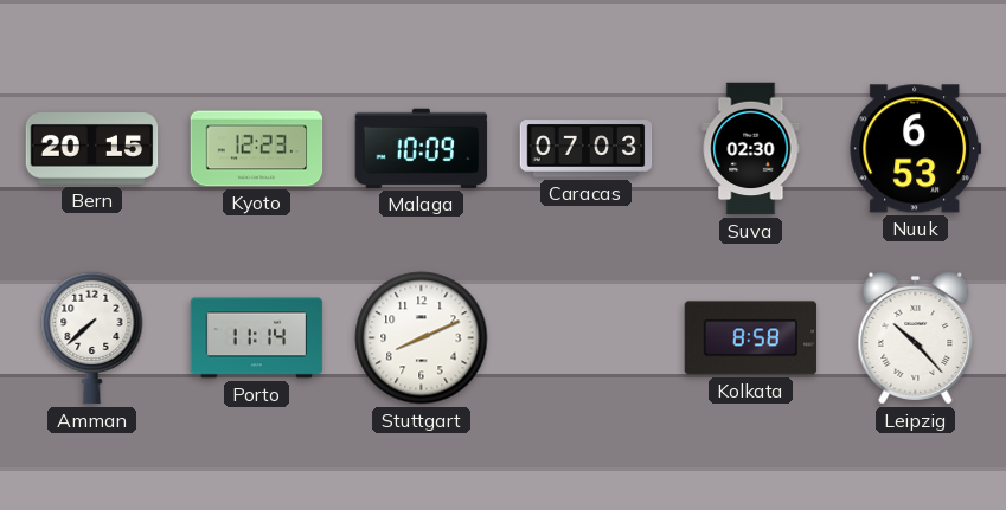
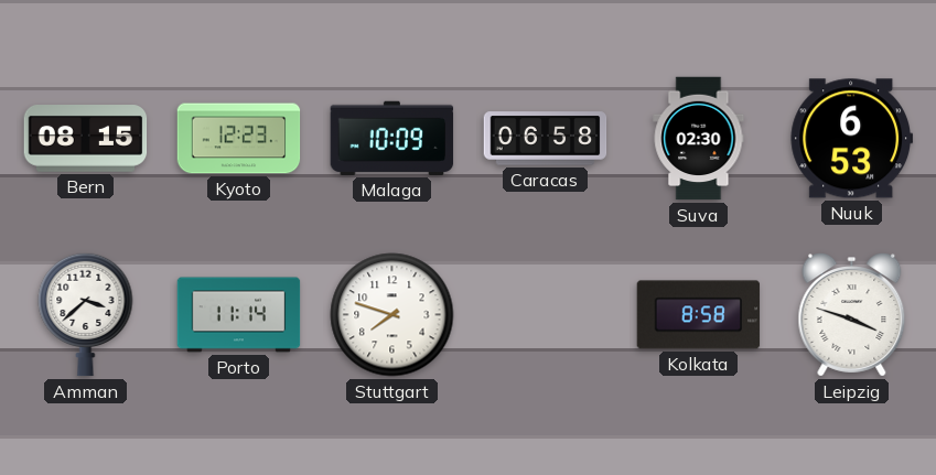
Bern: 20:15 -> 08:15 (86, 139)
Caracas: 07:03 -> 06:58 (546, 139)
Amman: 7:38 -> 3:38 (86, 314)
Stuttgart: 8:11 -> 7:48 (392, 315)
Leipzig: 10:23 -> 3:48 (852, 315)
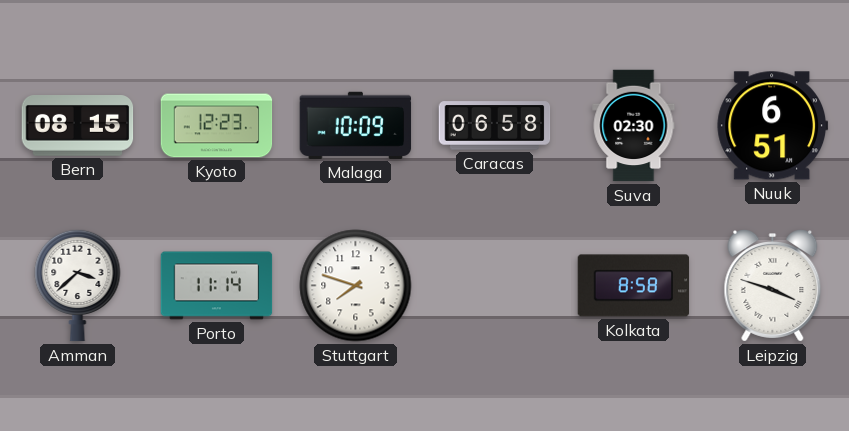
Nuuk: 6:53 -> 6:51 (773, 126)
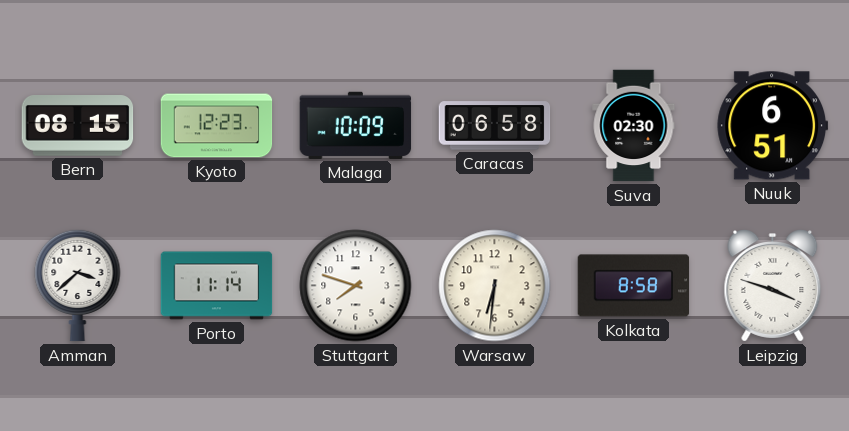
Warsaw: none -> 6:31 (495, 286)
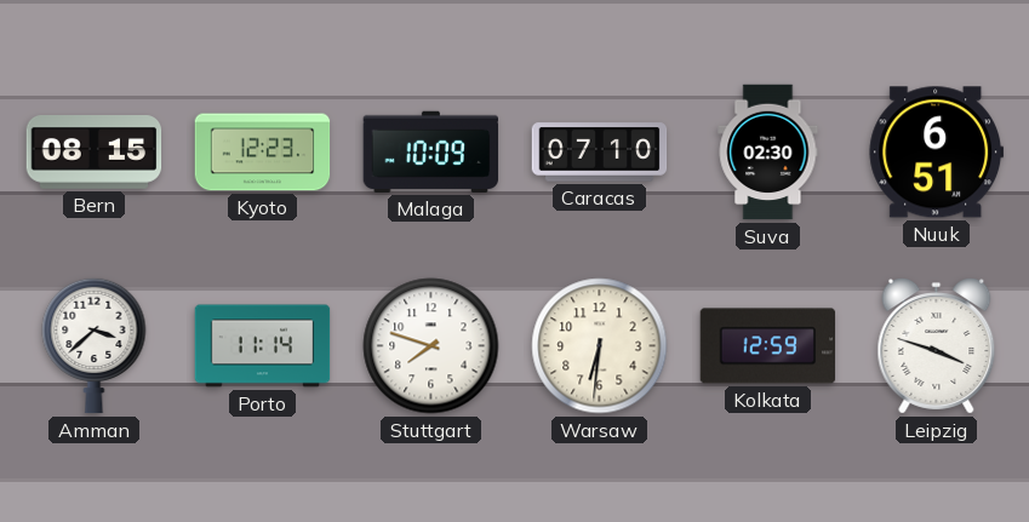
Caracas: 06:58 -> 07:10 (600, 153)
Kolkata: 8:58 -> 12:59 (768, 346)
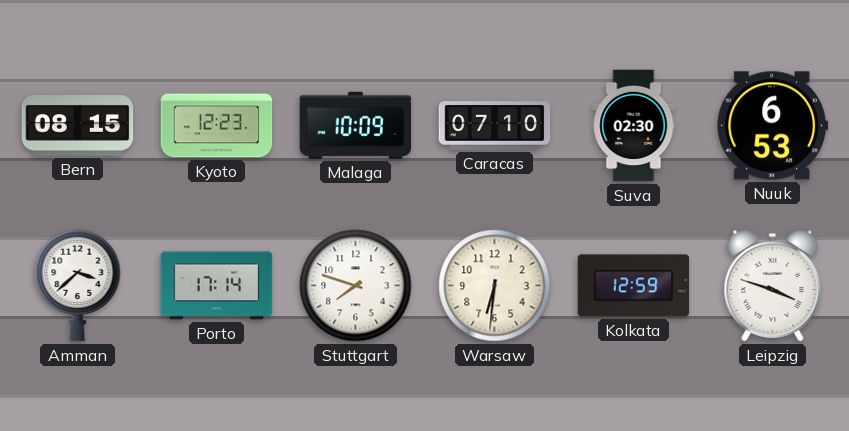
Nuuk: 6:51 -> 6:53 (773, 126)
Porto: 11:14 -> 17:14 (217, 286)
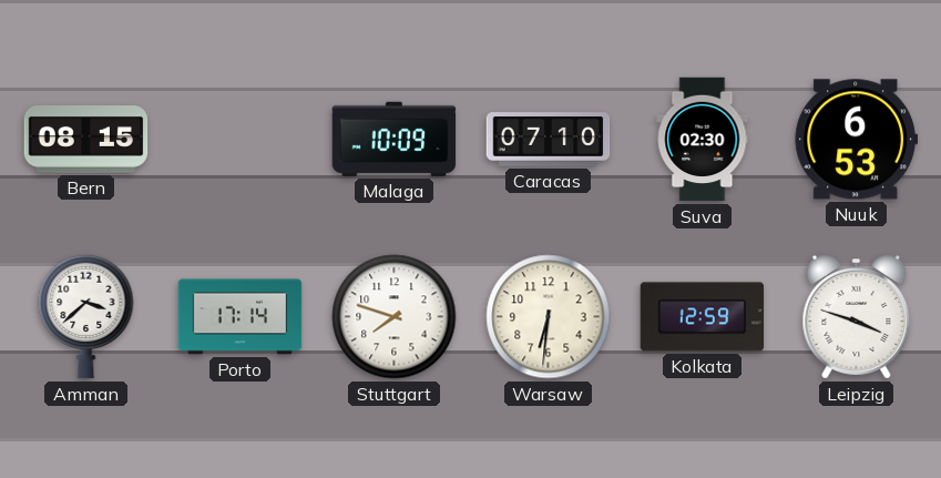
Kyoto: 12:23 -> none (217, 126)
